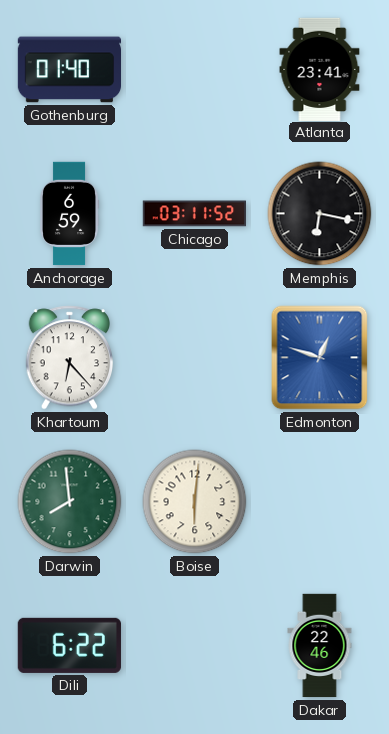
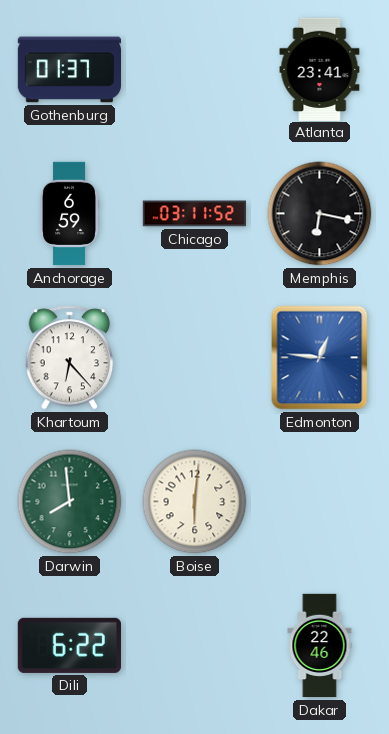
Gothenburg: 01:40 -> 01:37 (70, 70)
Edmonton: 12:48 -> 12:46 (320, 358)
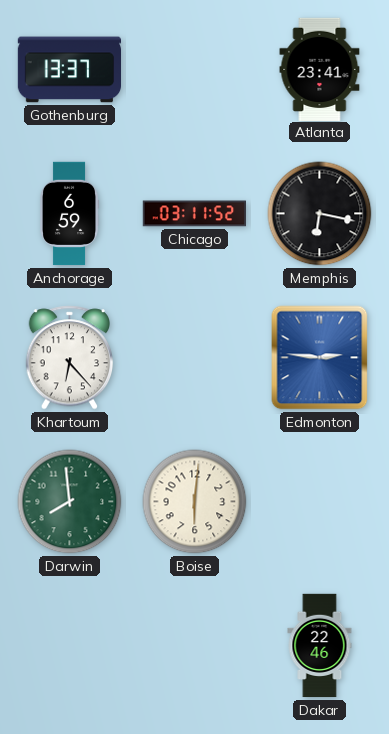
Gothenburg: 01:37 -> 13:37 (70, 70)
Edmonton: 12:46 -> 2:46 (320, 358)
Dili: 6:22 -> none (69, 645)
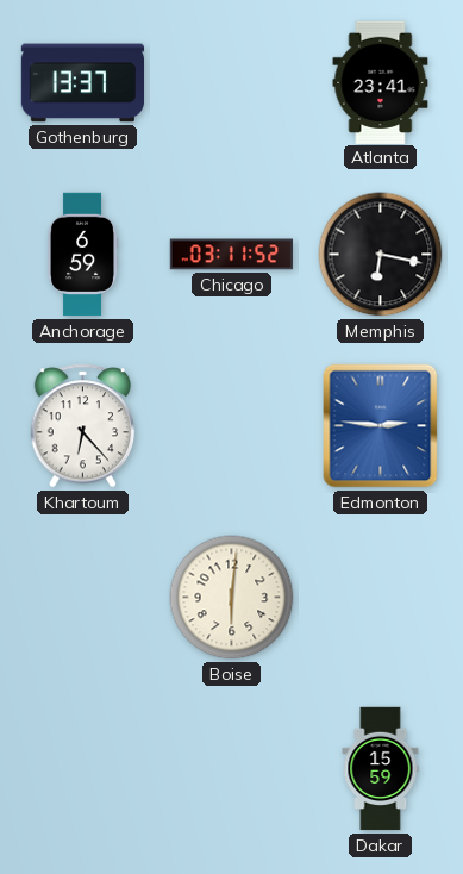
Darwin: 7:59 -> none (70, 502)
Dakar: 22:46 -> 15:59 (381, 769)
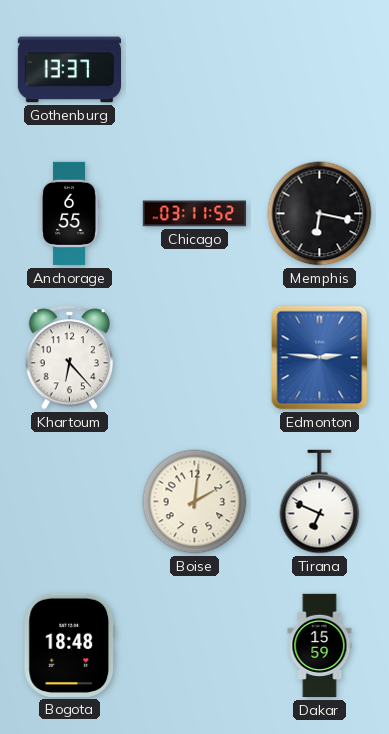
Atlanta: 23:41 -> none (381, 82)
Anchorage: 6:59 -> 6:55 (69, 214)
Boise: 6:01 -> 2:01 (195, 502)
Tirana: none -> 6:49 (320, 502)
Bogota: none -> 18:48 (70, 645)
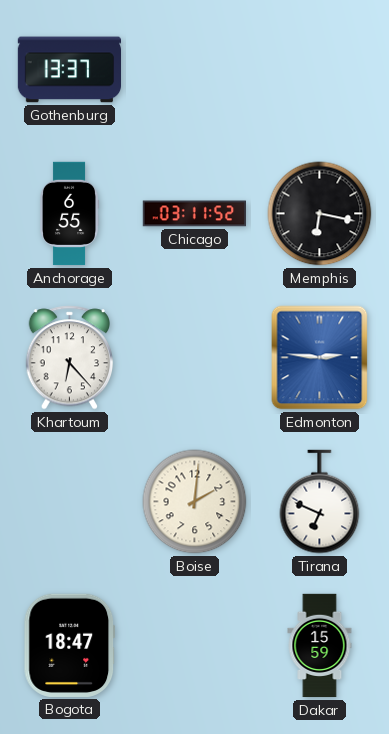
Bogota: 18:48 -> 18:47 (70, 645)
